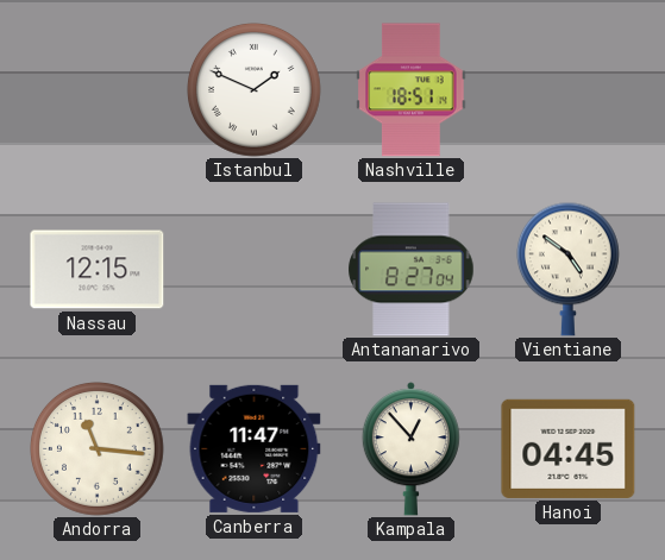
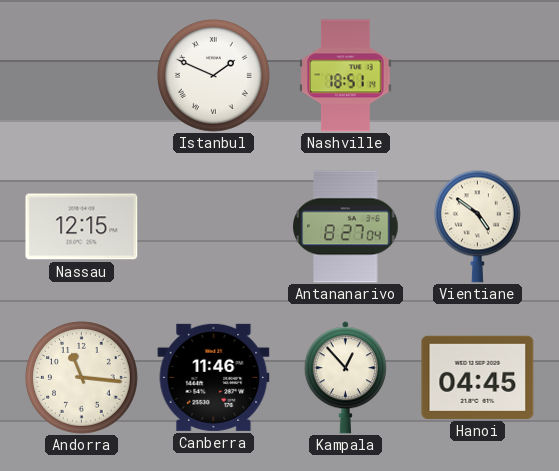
Canberra: 11:47 -> 11:46 (214, 377)
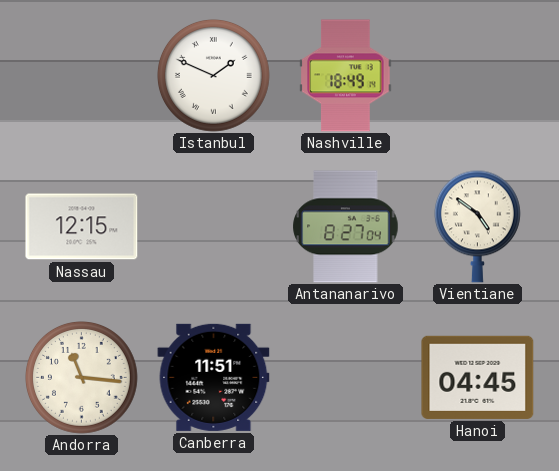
Nashville: 18:51 -> 18:49 (346, 76)
Canberra: 11:46 -> 11:51 (214, 377)
Kampala: 12:53 -> none (345, 378)
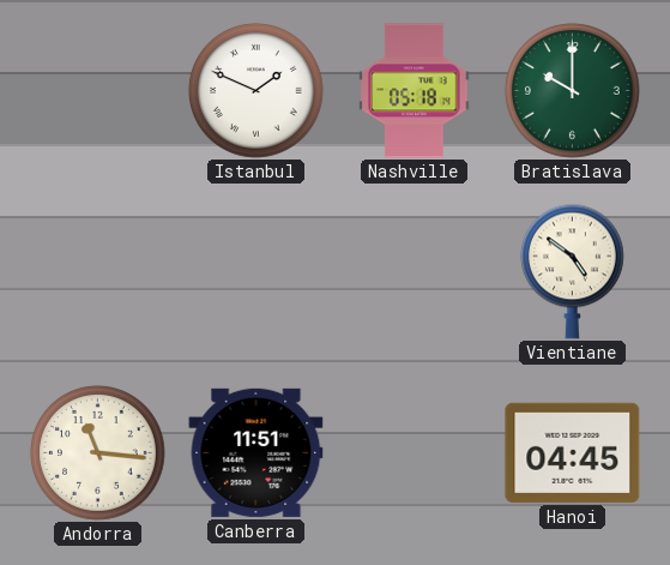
Nashville: 18:49 -> 05:18 (415, 91)
Bratislava: none -> 10:00 (573, 91)
Nassau: 12:15 -> none (82, 227)
Antananarivo: 8:27 -> none (346, 227)
